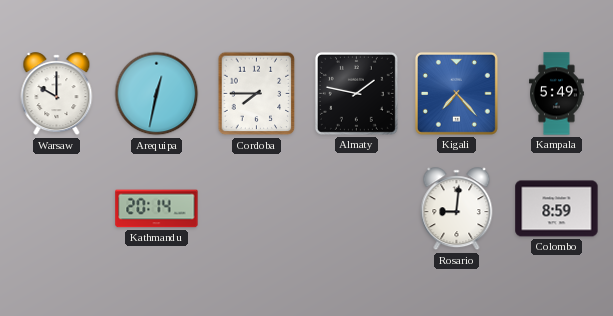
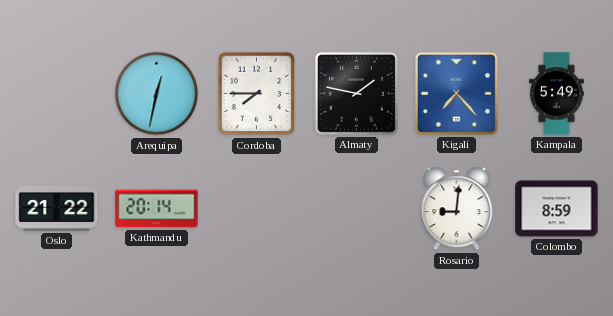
Warsaw: 10:00 -> none (57, 94)
Oslo: none -> 21:22 (57, 208)
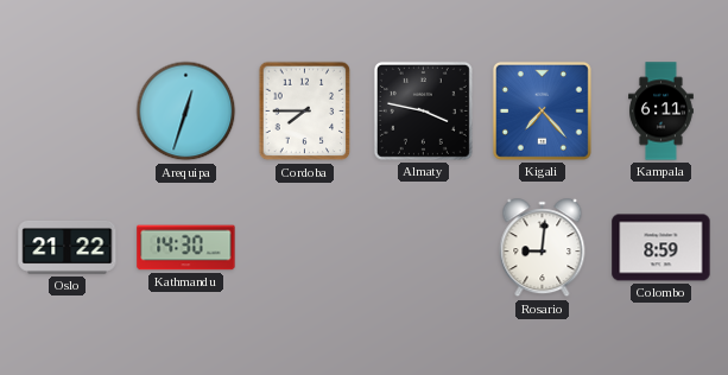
Arequipa: 12:32 -> 12:33 (186, 112)
Almaty: 1:47 -> 3:47 (423, 110)
Kampala: 5:49 -> 6:11 (661, 112)
Kathmandu: 20:14 -> 14:30 (186, 248)
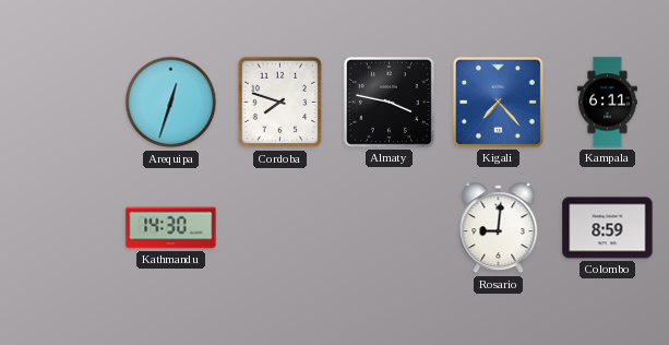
Cordoba: 7:45 -> 7:48 (280, 103)
Oslo: 21:22 -> none (68, 247)
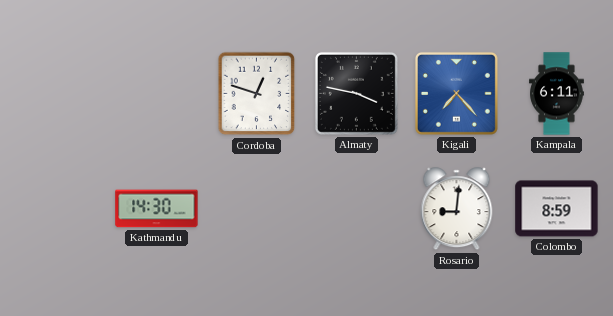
Arequipa: 12:33 -> none (171, 103)
Cordoba: 7:48 -> 12:48 (257, 94)
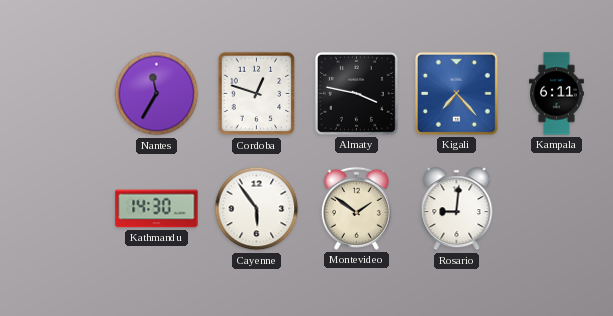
Nantes: none -> 11:35 (157, 94)
Cayenne: none -> 5:54 (257, 209)
Montevideo: none -> 1:51 (356, 208)
Colombo: 8:59 -> none (557, 209)
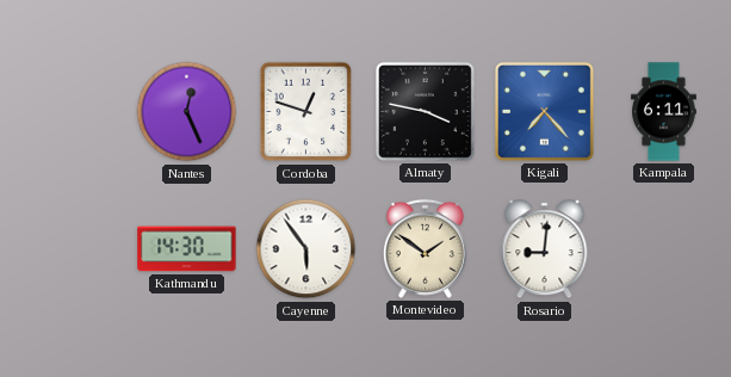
Nantes: 11:35 -> 12:26 (187, 112)
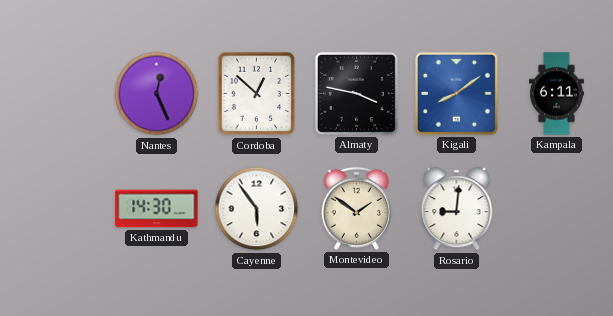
Cordoba: 12:48 -> 12:52 (257, 94)
Kigali: 7:23 -> 8:09 (456, 93)
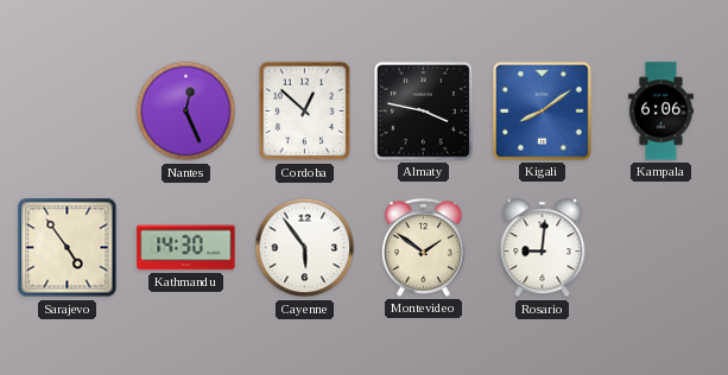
Kampala: 6:11 -> 6:06 (661, 112)
Sarajevo: none -> 4:54 (68, 248)
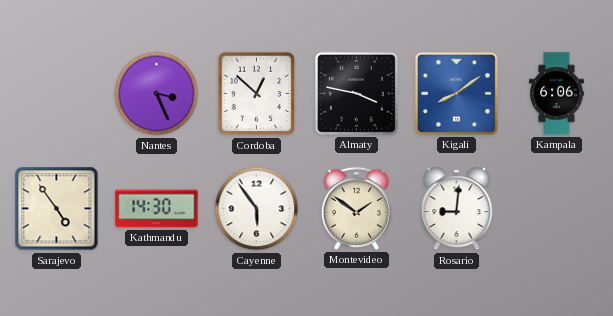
Nantes: 12:26 -> 3:26 (157, 94)
